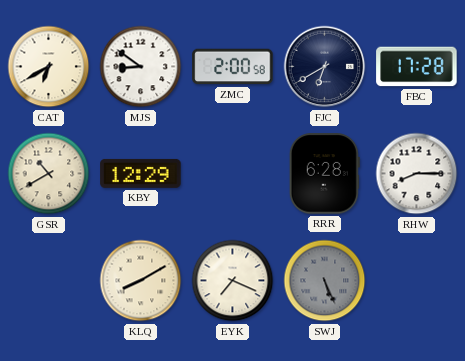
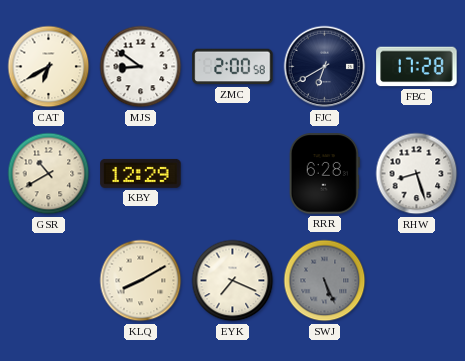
RHW: 8:15 -> 8:27 (417, 174)
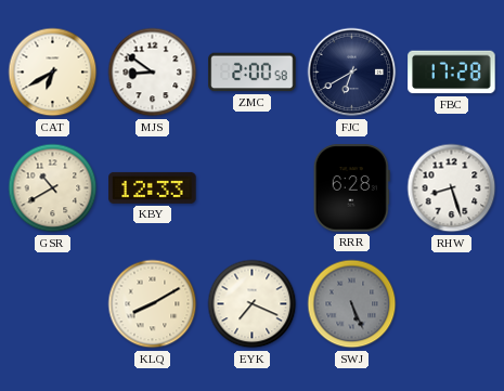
KBY: 12:29 -> 12:33 (153, 187)
